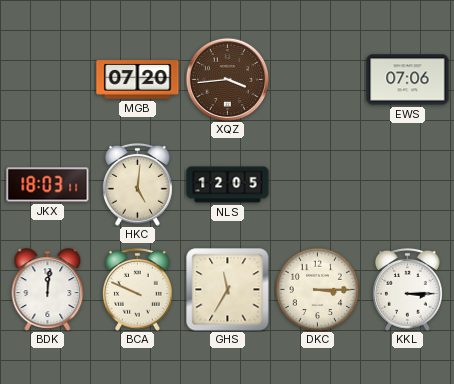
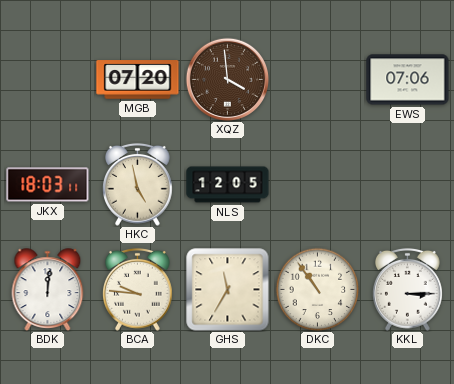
XQZ: 3:44 -> 3:59 (227, 79)
HKC: 5:01 -> 4:58 (138, 184)
BCA: 9:49 -> 9:46 (138, 289)
DKC: 3:15 -> 10:54 (317, 289)
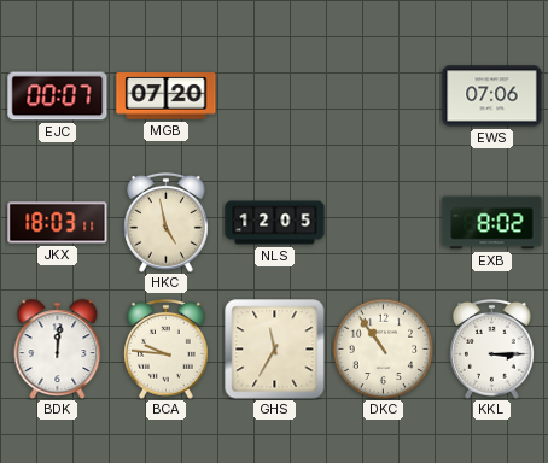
EJC: none -> 00:07 (58, 96)
XQZ: 3:59 -> none (227, 79)
EXB: none -> 8:02 (492, 223)
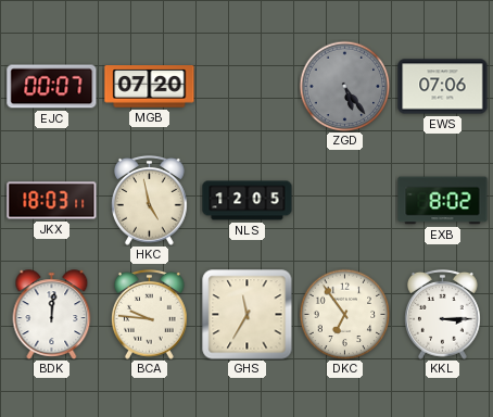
ZGD: none -> 5:24 (344, 86)
DKC: 10:54 -> 6:54 (344, 314)
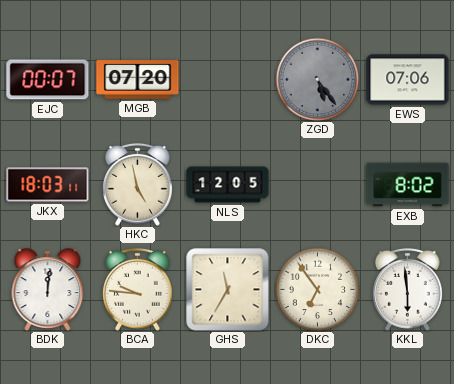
KKL: 3:15 -> 5:59 (408, 289)
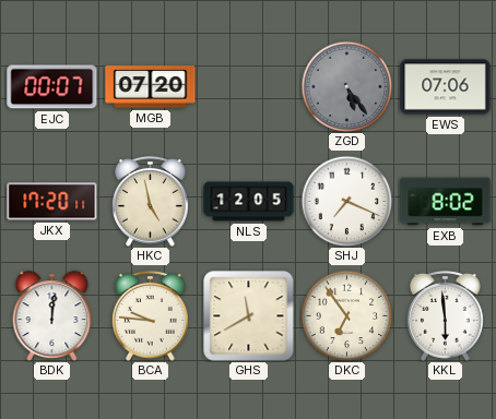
JKX: 18:03 -> 17:20 (52, 202)
SHJ: none -> 7:19 (346, 201)
GHS: 11:35 -> 11:40 (249, 316)
